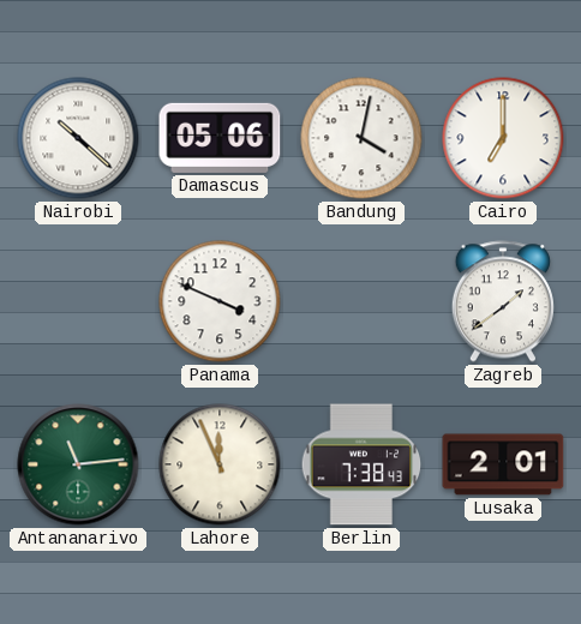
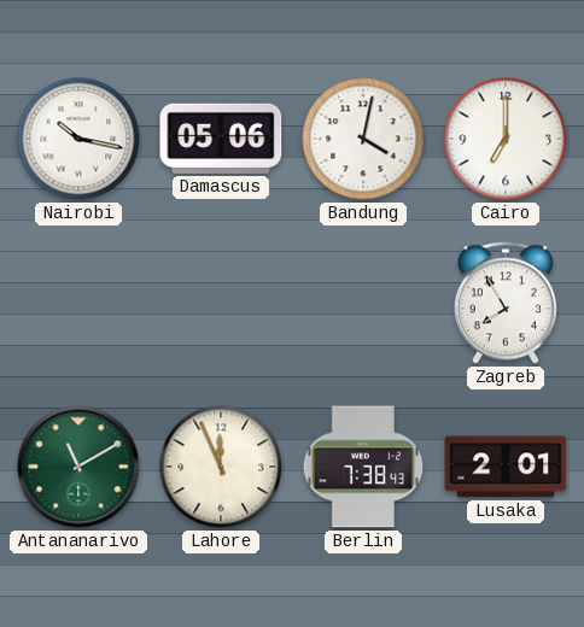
Nairobi: 10:22 -> 10:17 (78, 139)
Panama: 3:49 -> none (220, 301)
Zagreb: 1:39 -> 7:55 (506, 303)
Antananarivo: 11:14 -> 11:10 (78, 467)
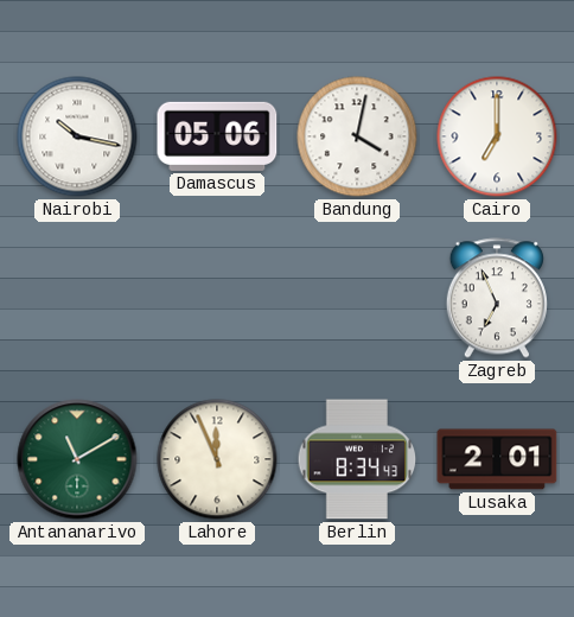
Zagreb: 7:55 -> 6:56 (497, 298)
Berlin: 7:38 -> 8:34 (357, 459)
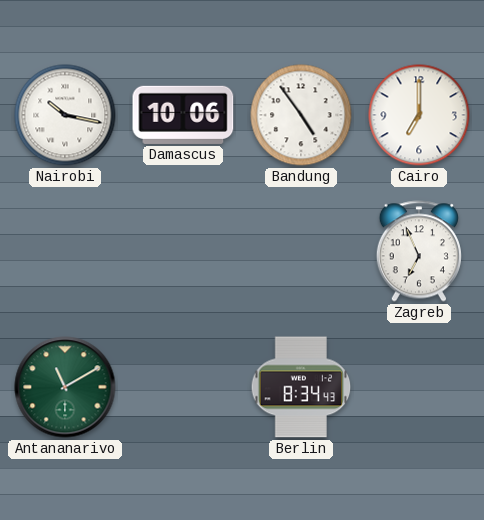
Damascus: 05:06 -> 10:06 (183, 115)
Bandung: 4:02 -> 4:54 (301, 115)
Lahore: 11:56 -> none (217, 459)
Lusaka: 2:01 -> none (497, 459)
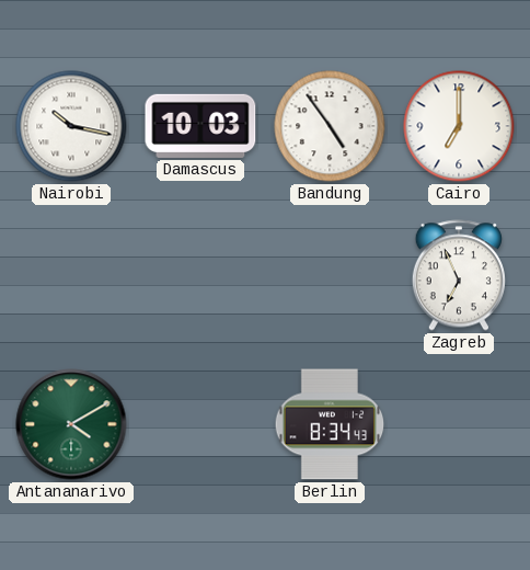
Damascus: 10:06 -> 10:03 (200, 126)
Antananarivo: 11:10 -> 4:10 (71, 424)
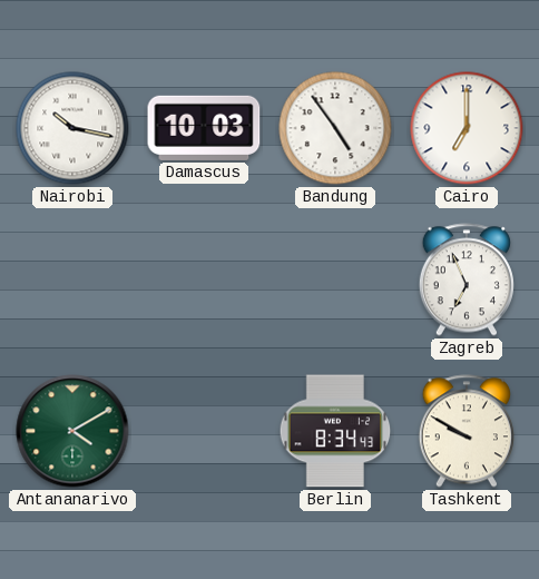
Tashkent: none -> 9:50 (467, 431)
